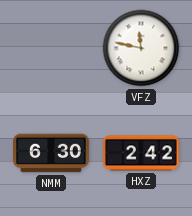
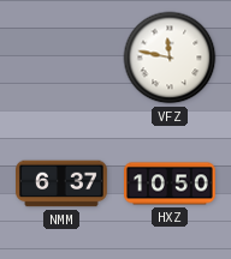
NMM: 6:30 -> 6:37 (63, 183)
HXZ: 2:42 -> 10:50 (171, 183)
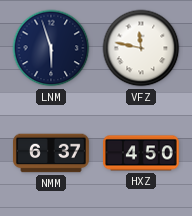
LNM: none -> 5:57 (51, 48)
HXZ: 10:50 -> 4:50 (142, 153)
